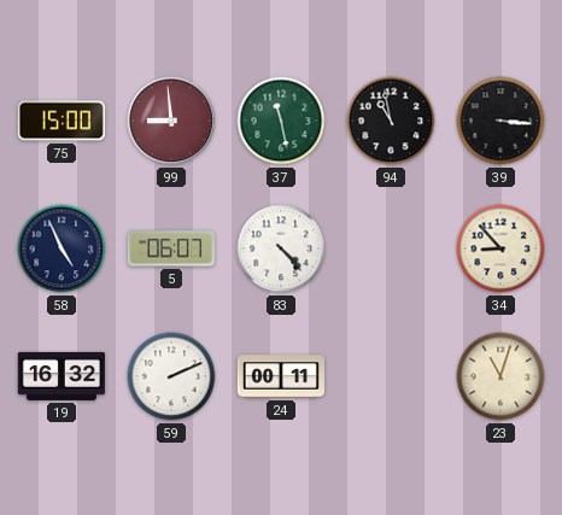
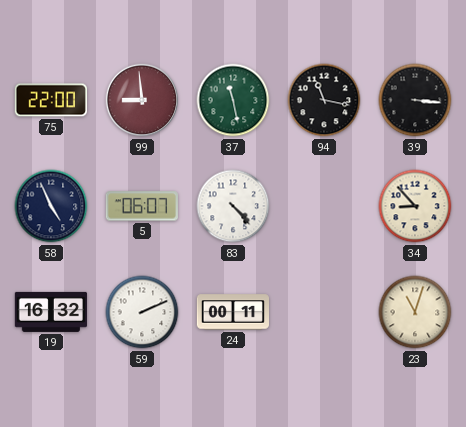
75: 15:00 -> 22:00 (51, 100)
94: 10:58 -> 11:17 (324, 100)
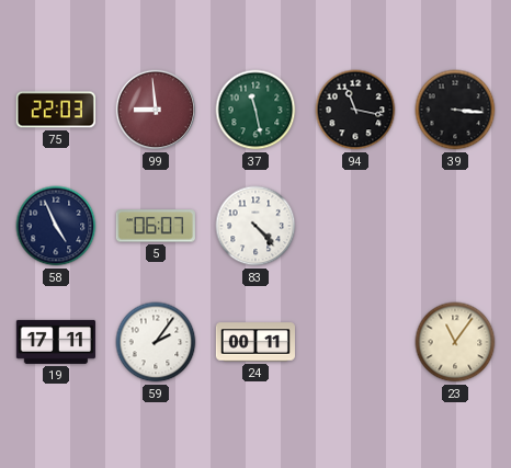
75: 22:00 -> 22:03 (56, 110)
34: 8:53 -> none (415, 206)
19: 16:32 -> 17:11 (56, 342)
59: 2:11 -> 2:06 (156, 342)
23: 11:03 -> 11:06 (455, 342)
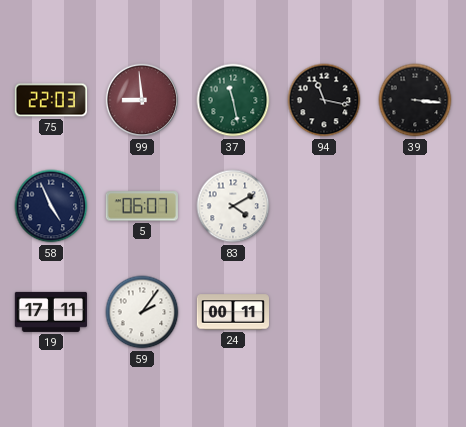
83: 4:23 -> 4:10 (233, 206)
23: 11:06 -> none (455, 342)
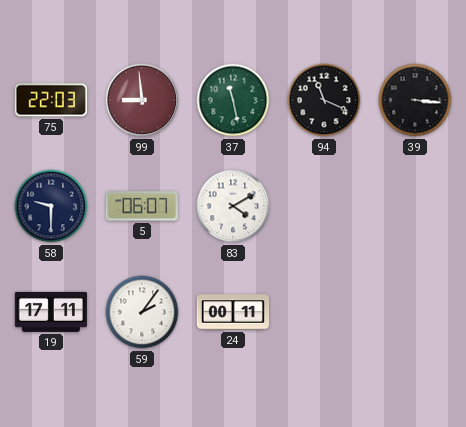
94: 11:17 -> 11:19 (324, 100)
58: 4:56 -> 9:30 (51, 206)
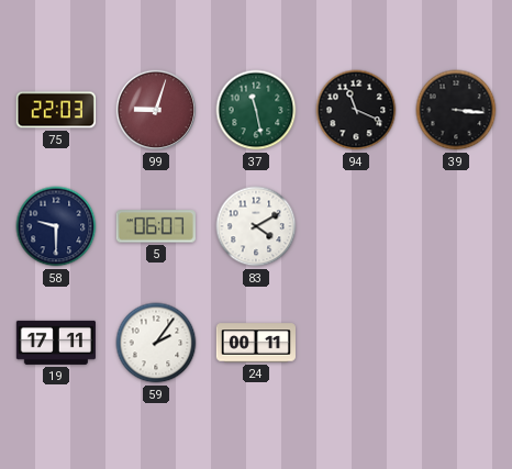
99: 8:59 -> 9:03 (156, 110)
